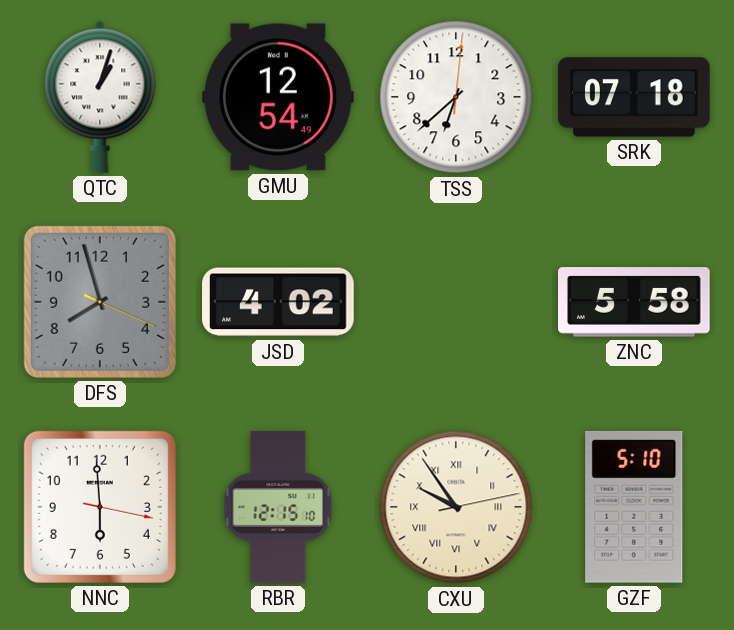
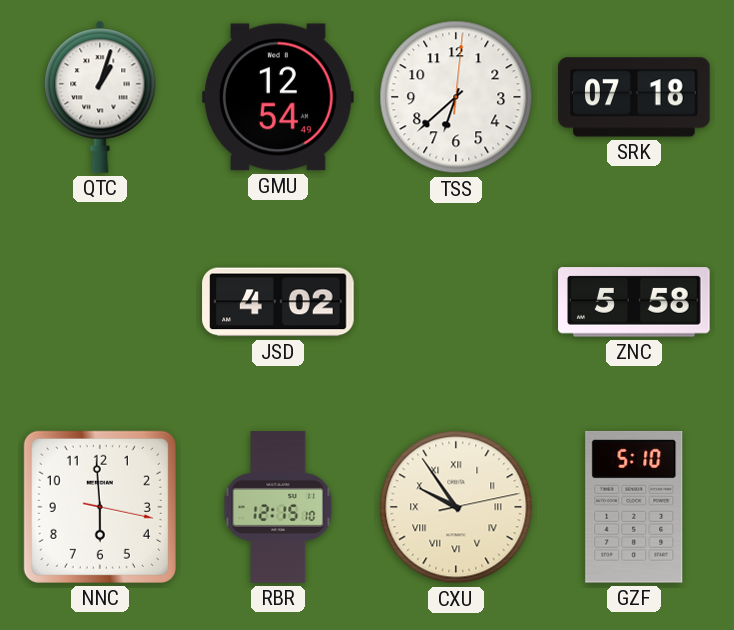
DFS: 7:57 -> none (100, 302)
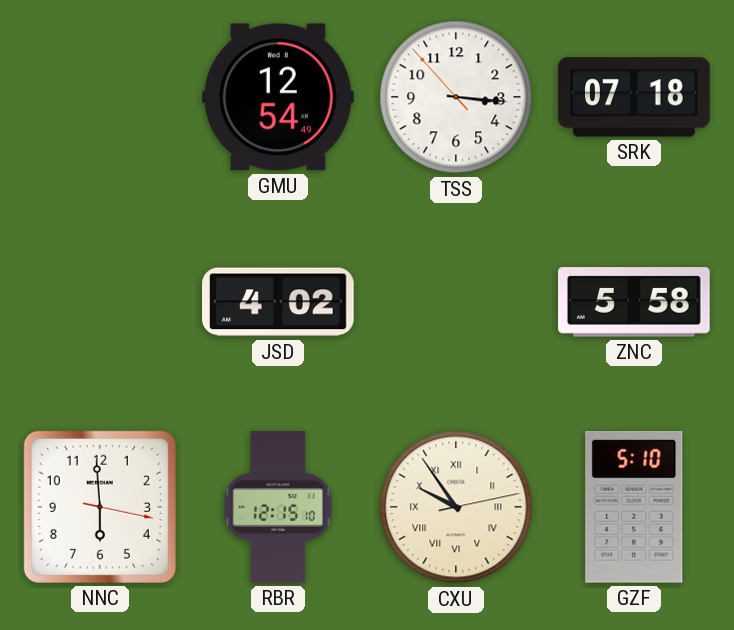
QTC: 1:03 -> none (100, 97)
TSS: 6:38 -> 3:15 (456, 97)
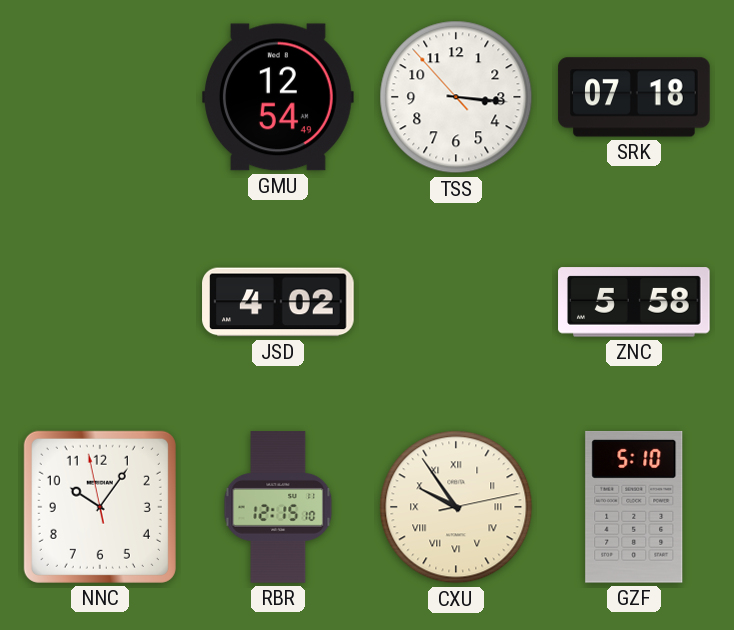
NNC: 5:59 -> 10:05 (100, 507)
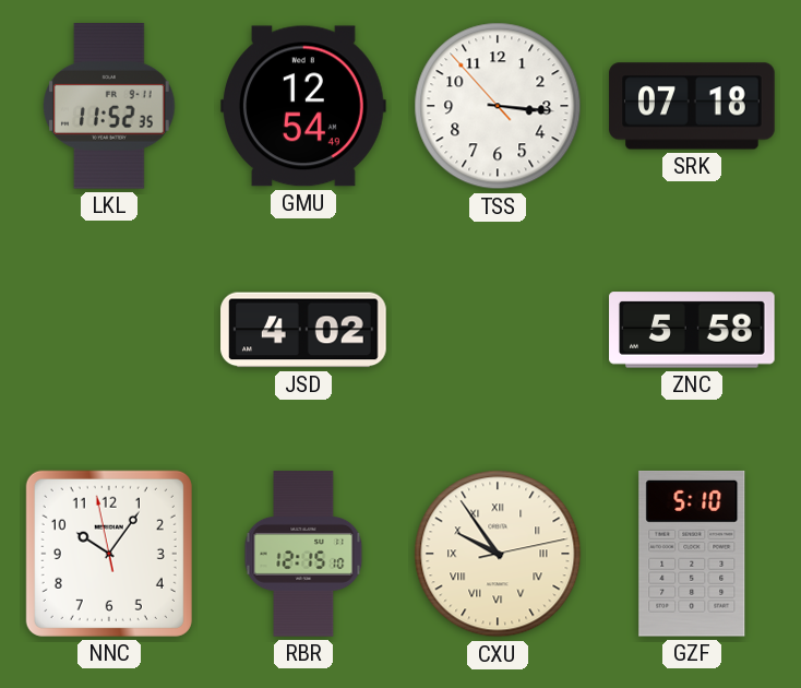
LKL: none -> 11:52 (109, 107)
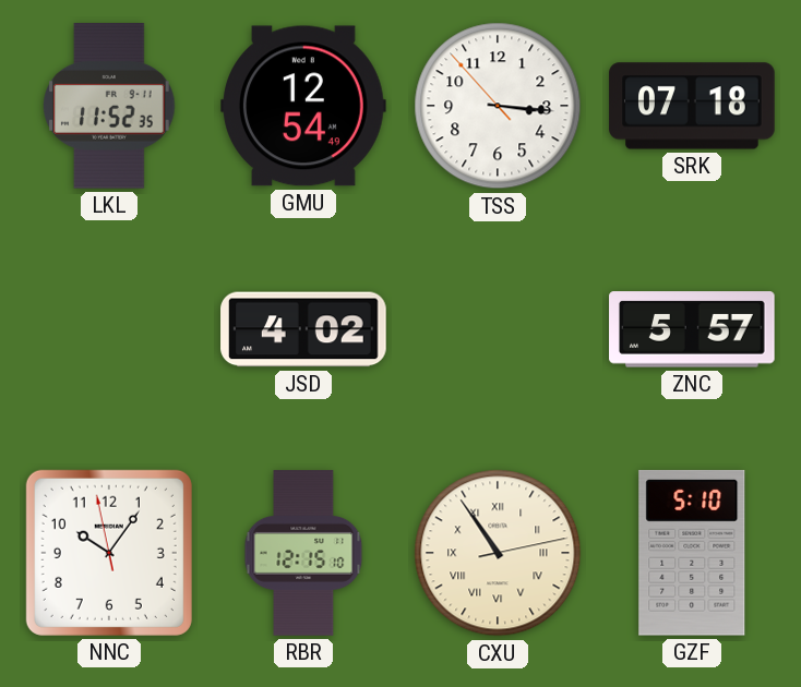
ZNC: 5:58 -> 5:57 (692, 329)
CXU: 9:54 -> 10:54 (498, 553)
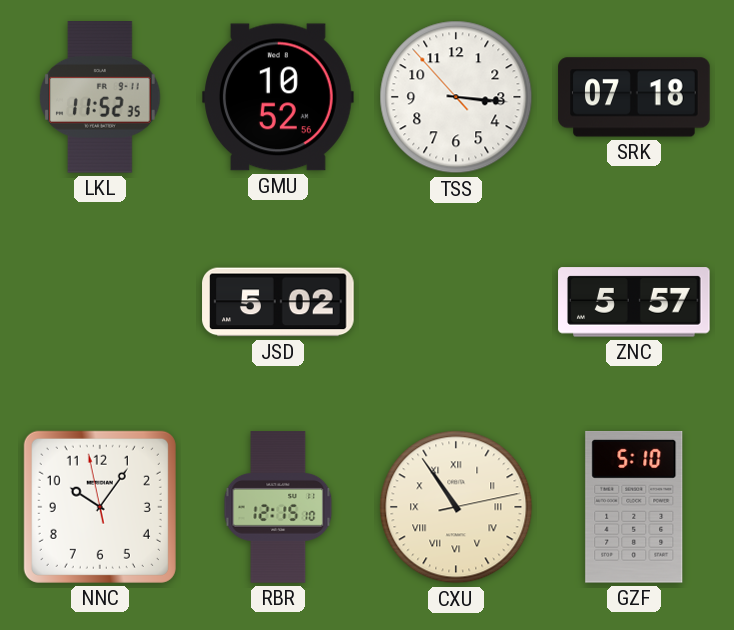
GMU: 12:54 -> 10:52 (278, 97)
JSD: 4:02 -> 5:02 (278, 302)
